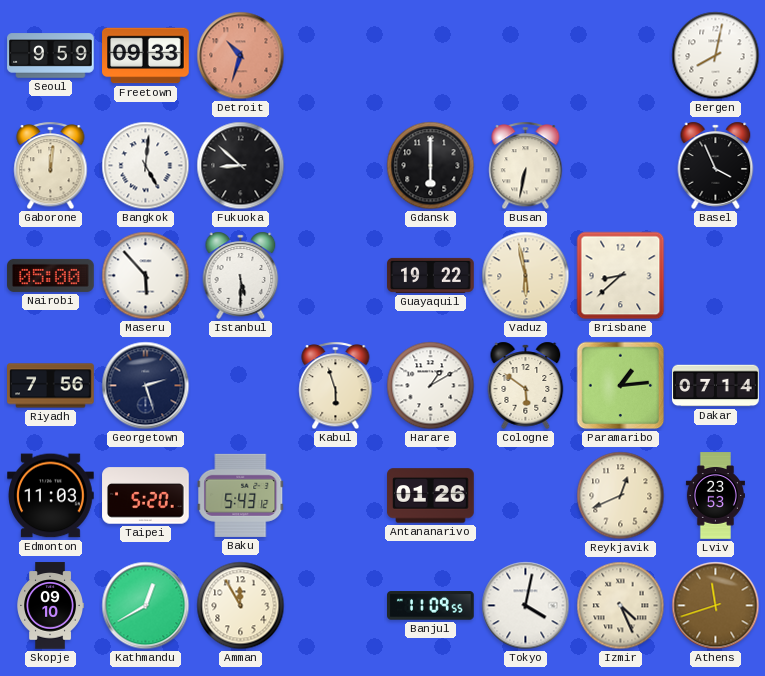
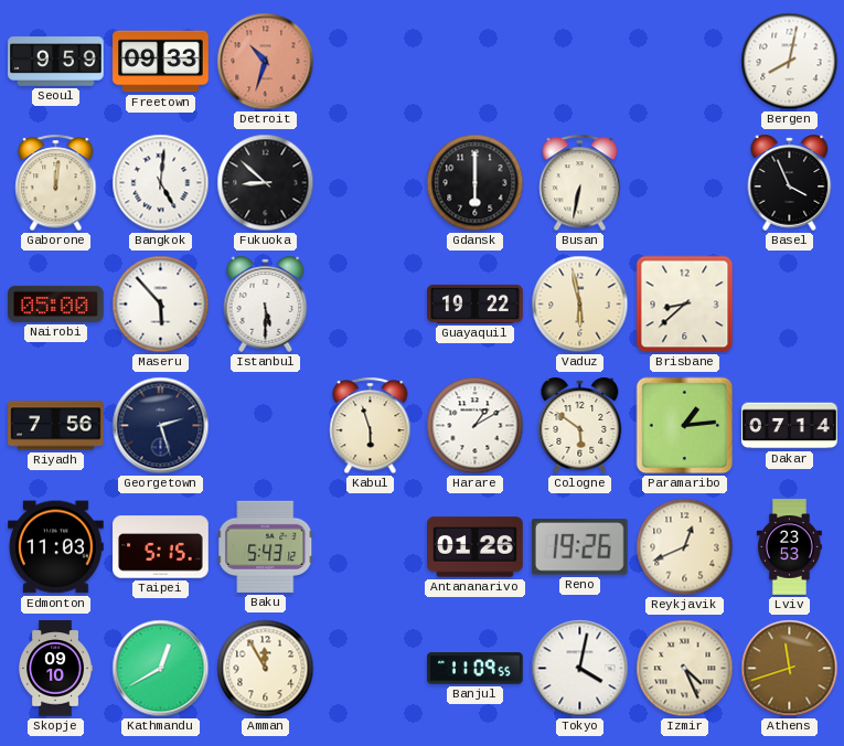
Taipei: 5:20 -> 5:15 (161, 547)
Reno: none -> 19:26 (579, 547)
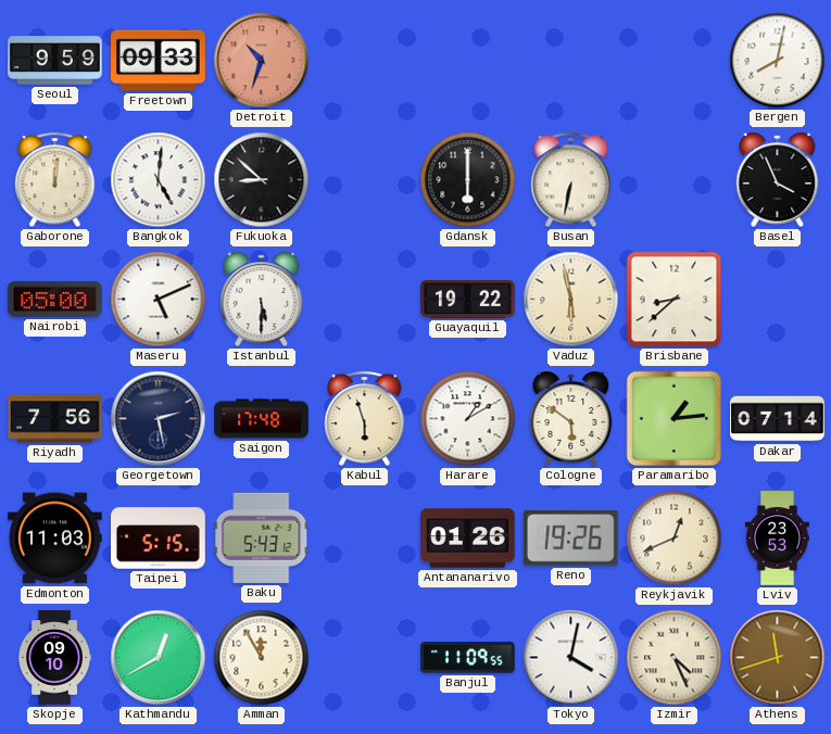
Maseru: 5:53 -> 5:11 (159, 300)
Georgetown: 2:27 -> 2:28 (159, 419)
Saigon: none -> 17:48 (262, 419)
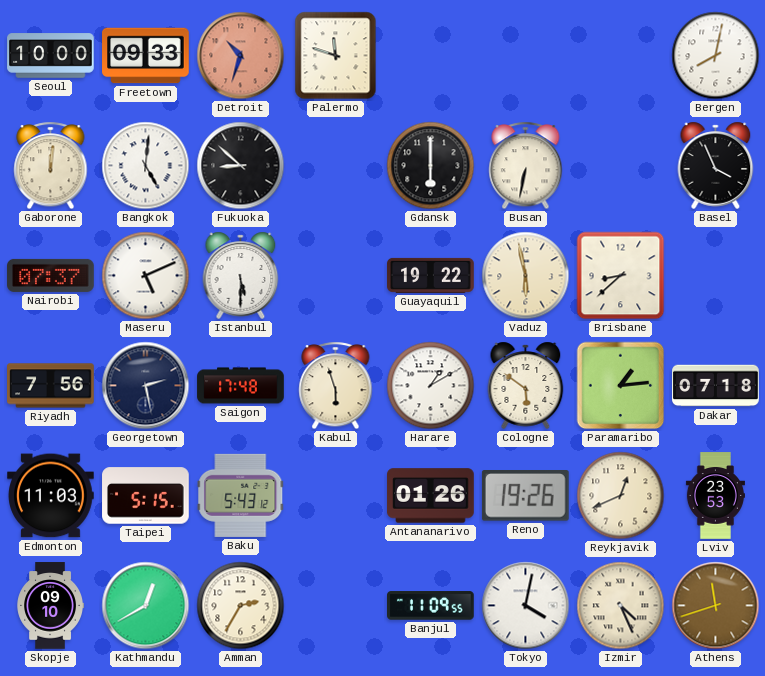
Seoul: 9:59 -> 10:00 (51, 56)
Palermo: none -> 11:48 (336, 56)
Nairobi: 05:00 -> 07:37 (51, 275)
Dakar: 07:14 -> 07:18 (716, 386)
Amman: 11:55 -> 2:35 (241, 606)
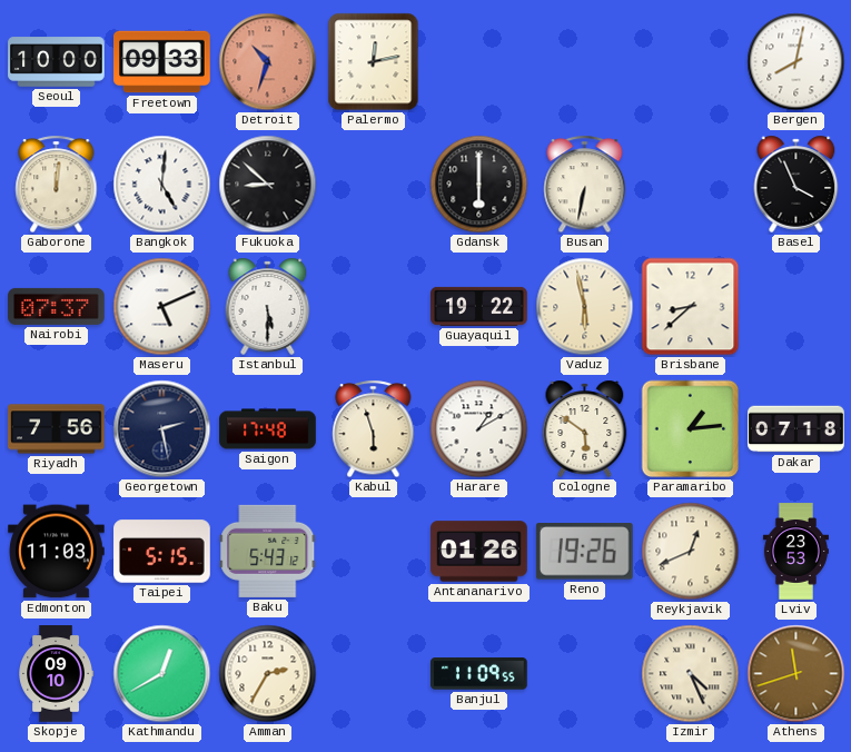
Palermo: 11:48 -> 12:13 (374, 62)
Tokyo: 4:02 -> none (526, 606)
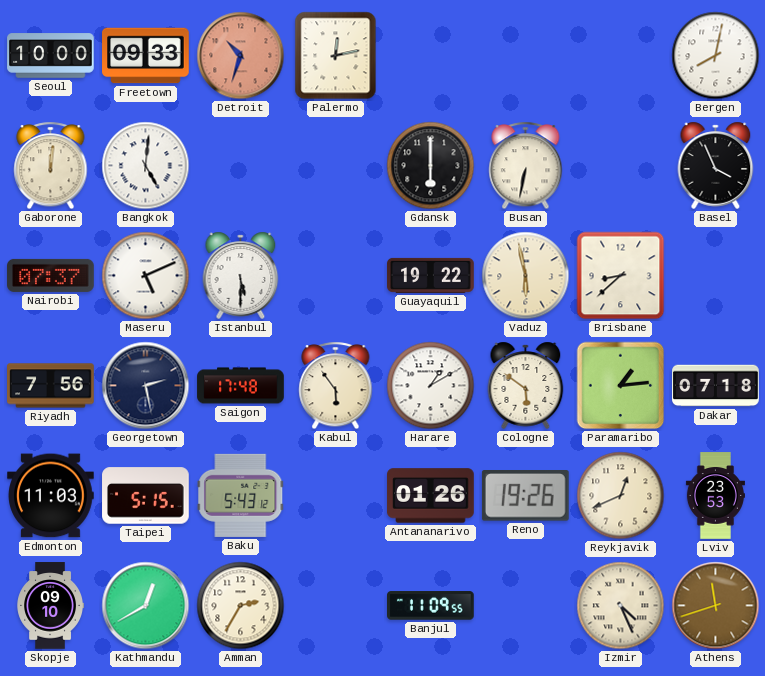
Fukuoka: 8:52 -> none (268, 185)
Kabul: 5:57 -> 5:54 (336, 386)
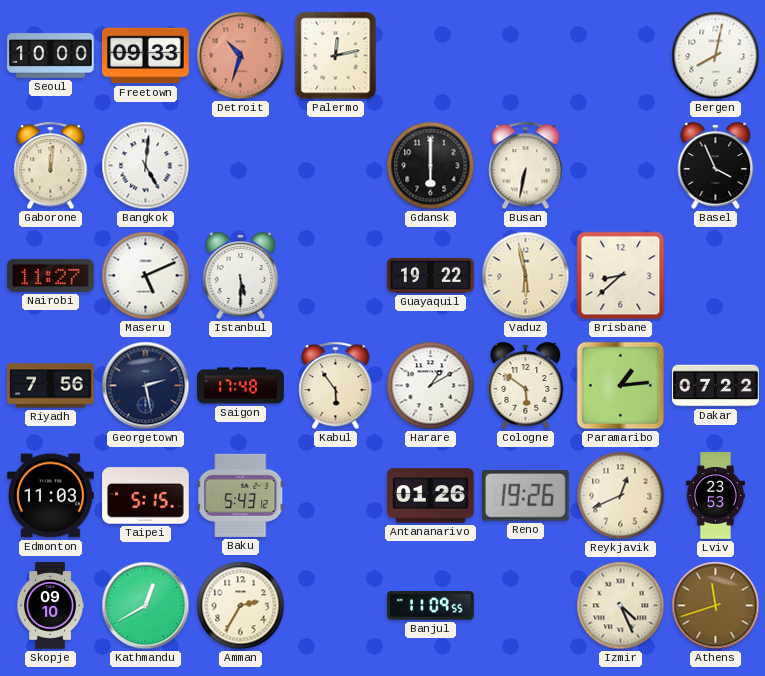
Nairobi: 07:37 -> 11:27 (51, 275)
Dakar: 07:18 -> 07:22 (716, 386)
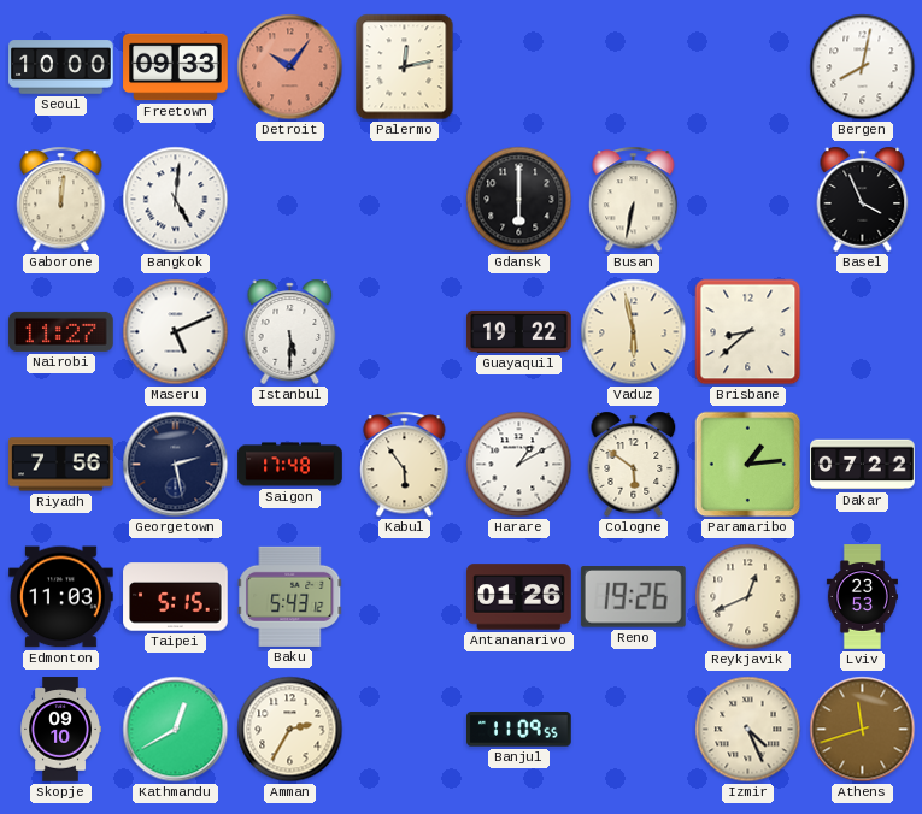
Detroit: 10:33 -> 10:06 (290, 67)
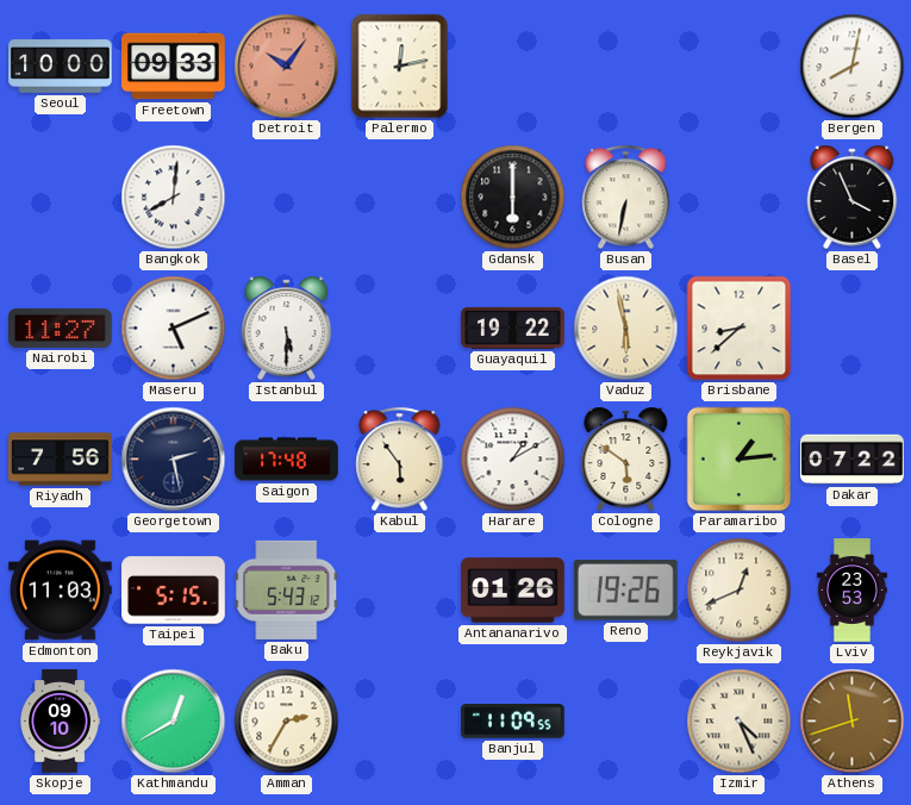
Gaborone: 12:01 -> none (61, 200)
Bangkok: 5:01 -> 8:01 (174, 198)
